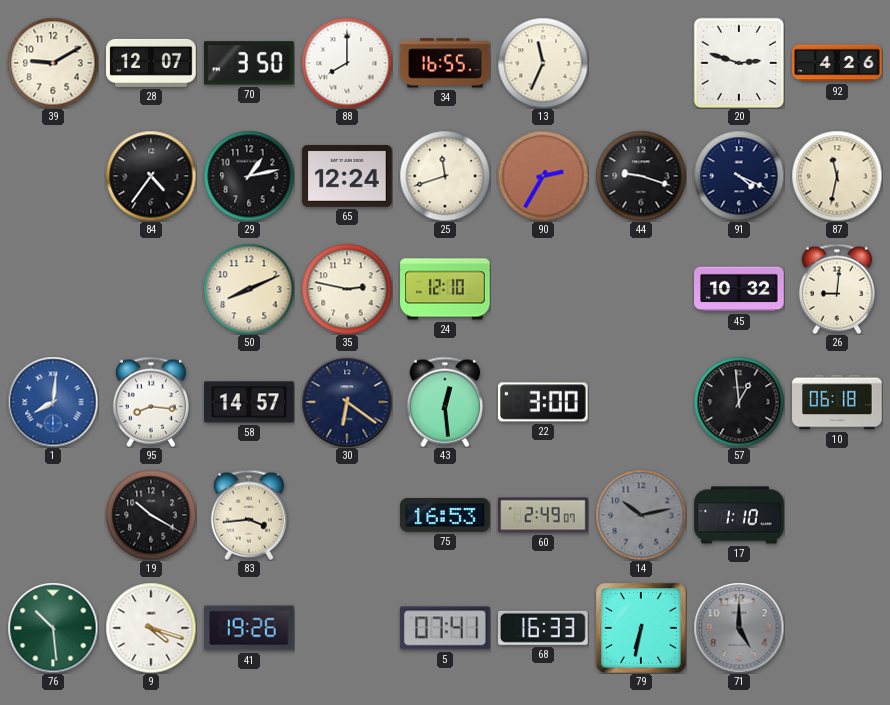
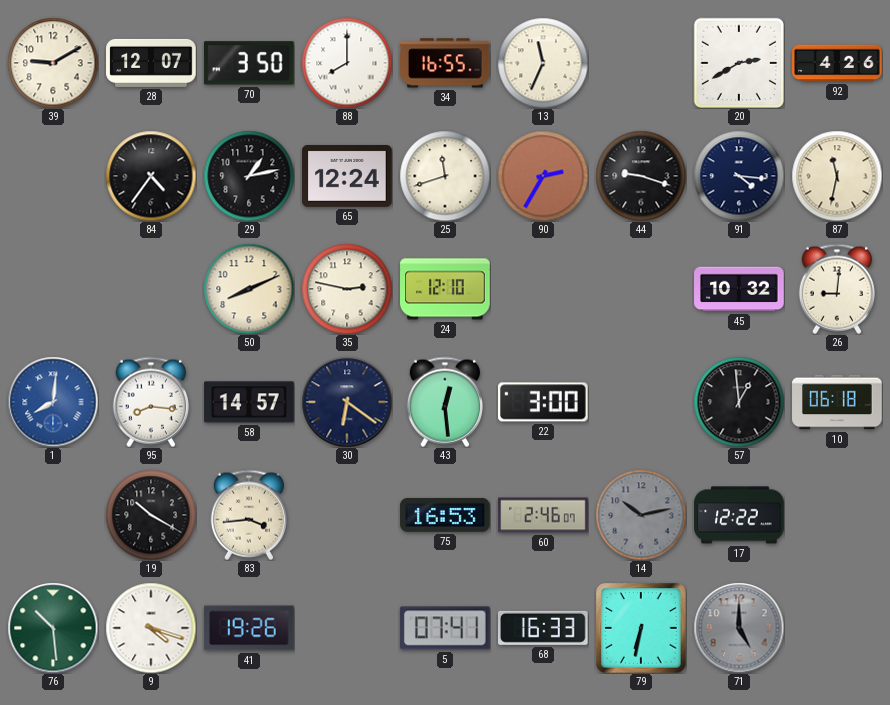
20: 2:48 -> 2:40 (738, 62)
91: 4:19 -> 4:16 (739, 176)
60: 2:49 -> 2:46 (543, 515)
17: 1:10 -> 12:22 (739, 515)
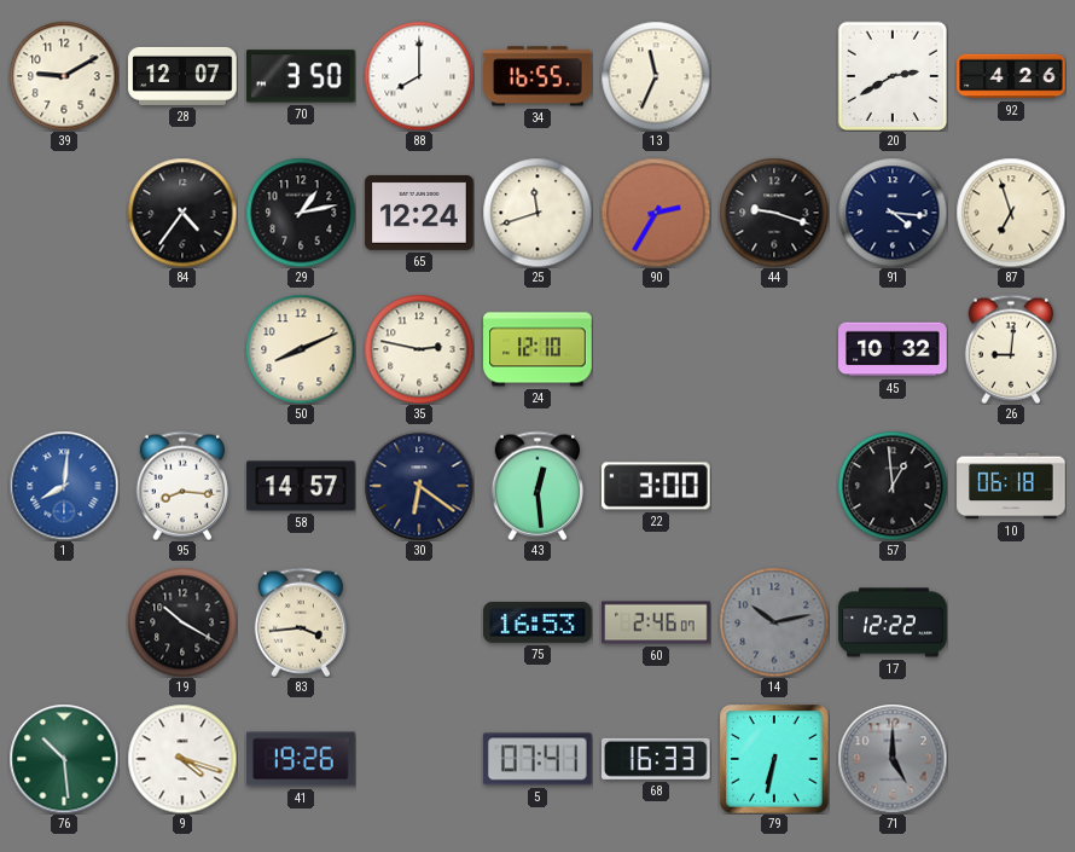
87: 11:32 -> 6:57 (1011, 213)
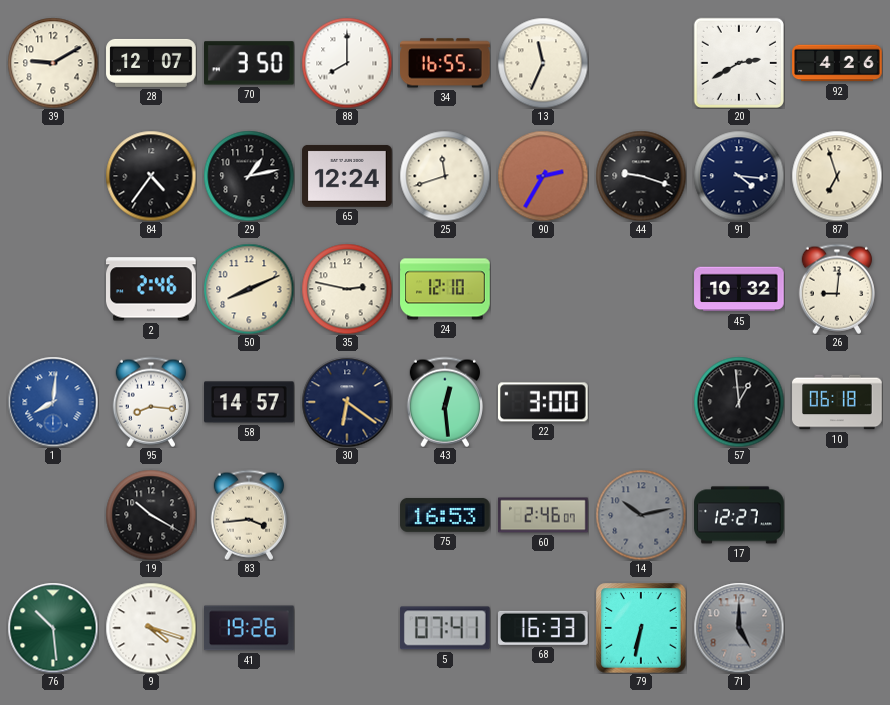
2: none -> 2:46 (152, 289)
17: 12:22 -> 12:27 (739, 515)
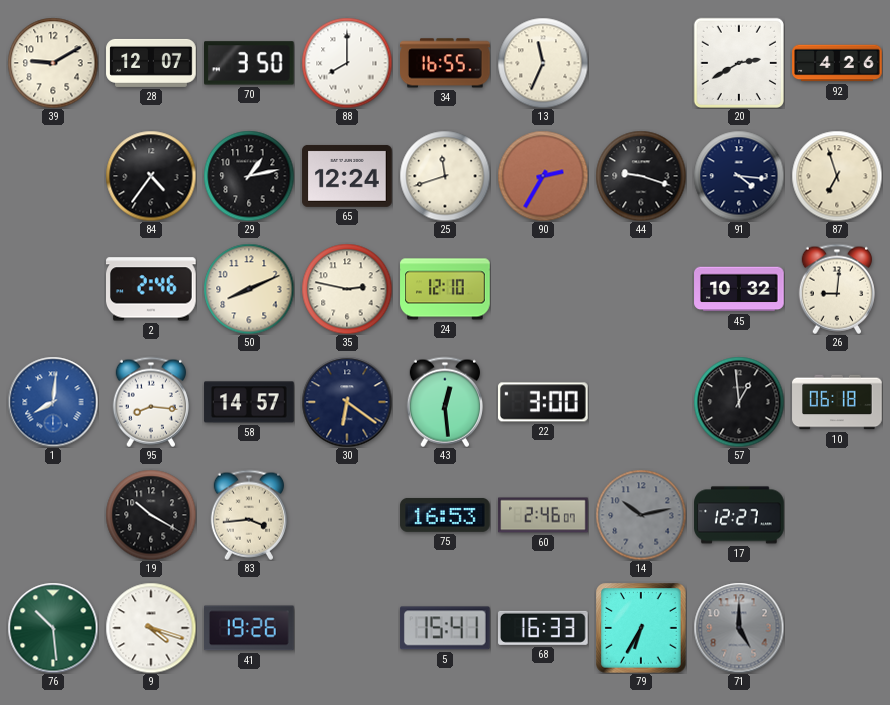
5: 07:41 -> 15:41 (445, 628)
79: 6:32 -> 6:35 (641, 628)
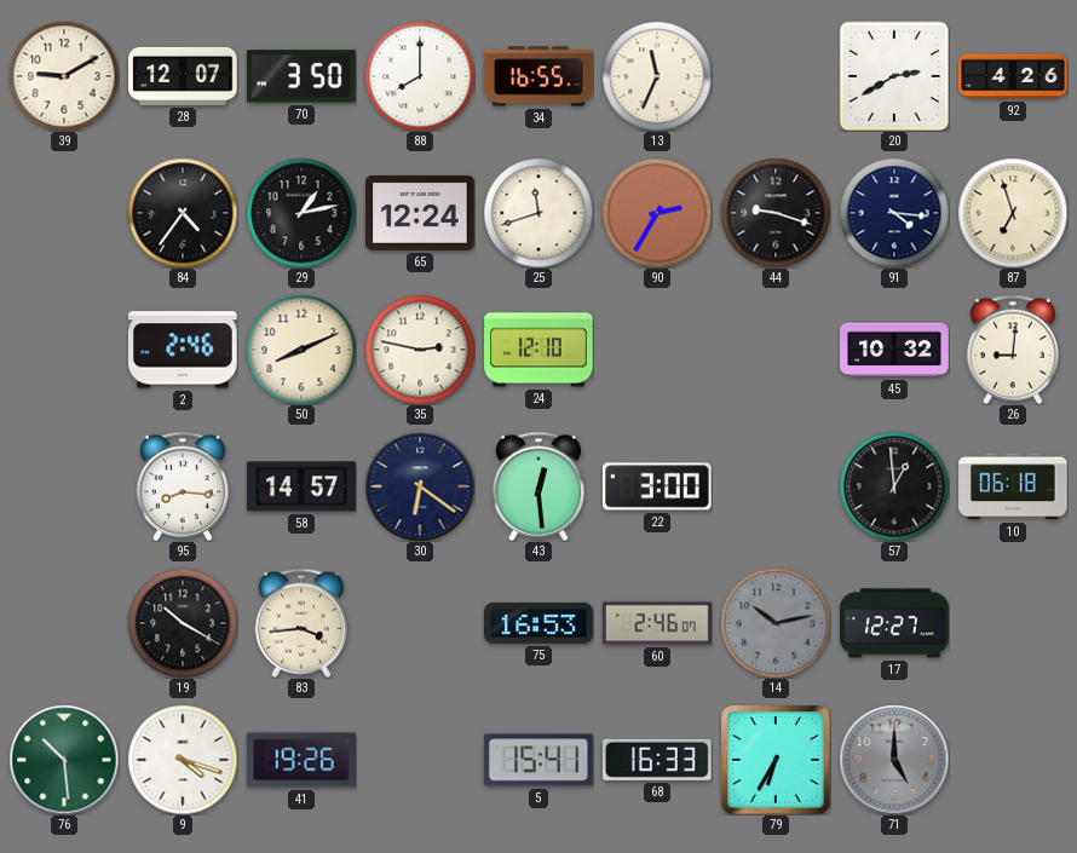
1: 8:01 -> none (53, 402)
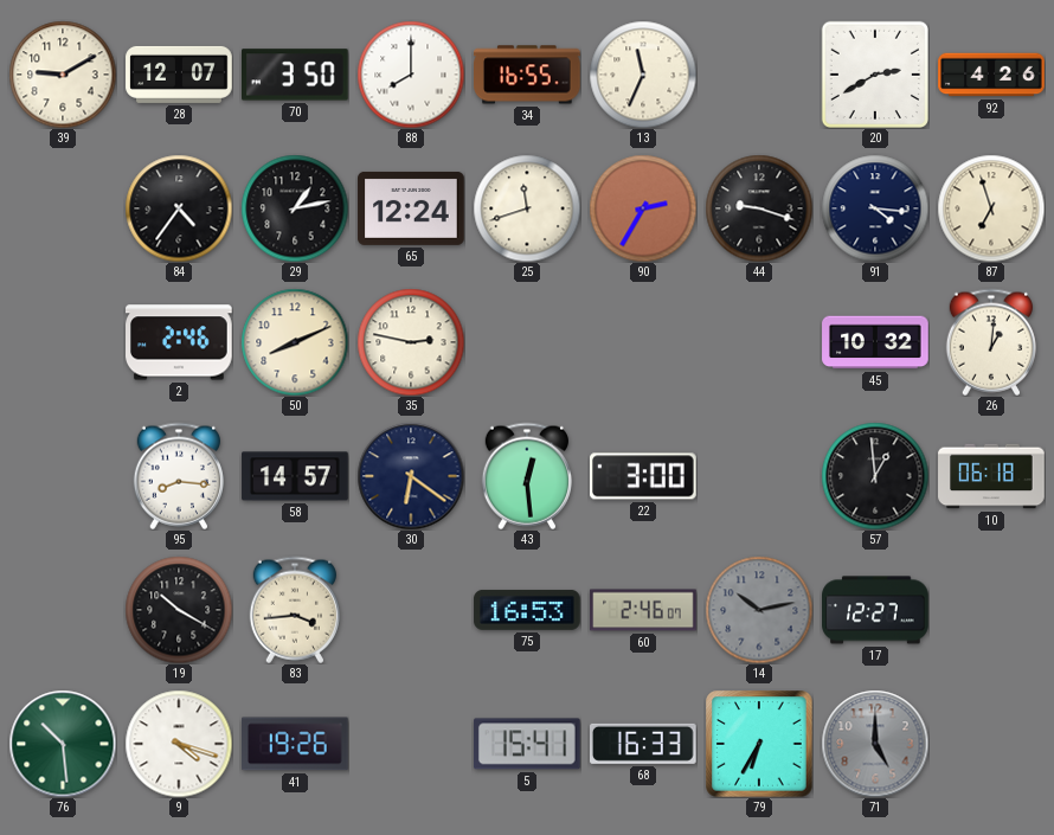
24: 12:10 -> none (538, 350)
26: 9:01 -> 1:01 (990, 342)
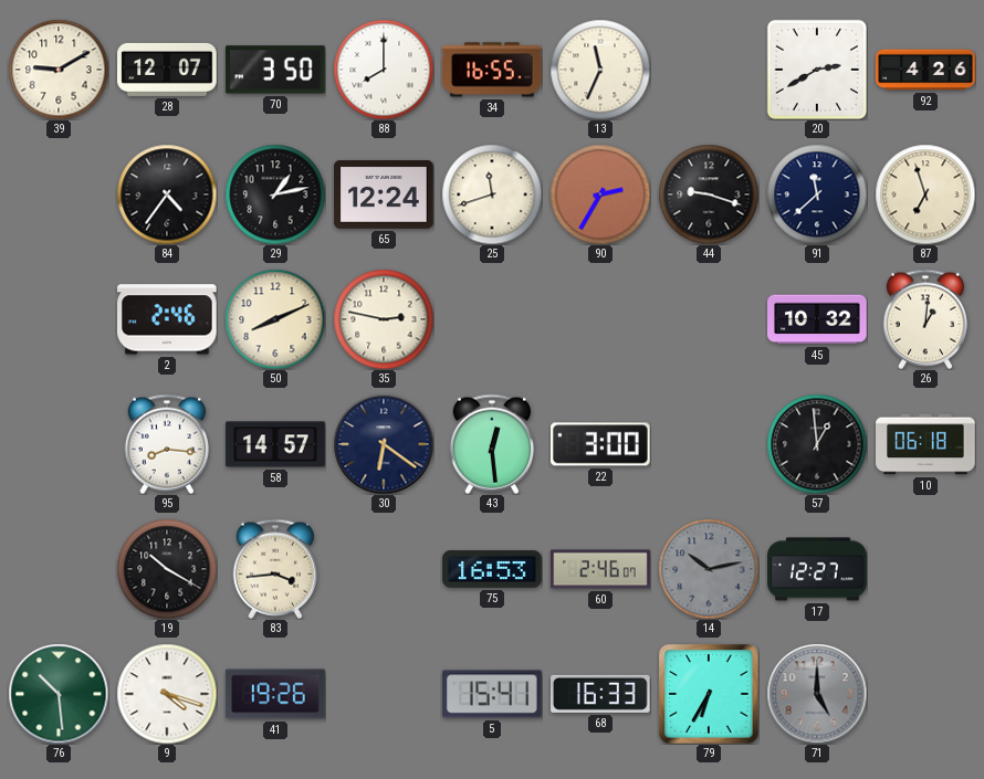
91: 4:16 -> 11:38 (817, 194)
